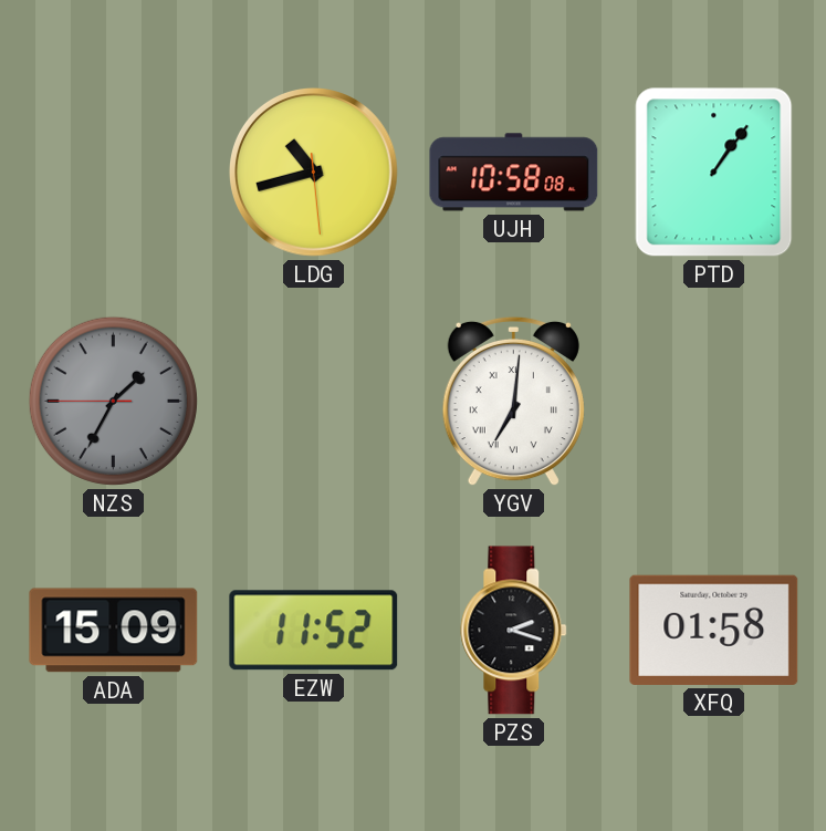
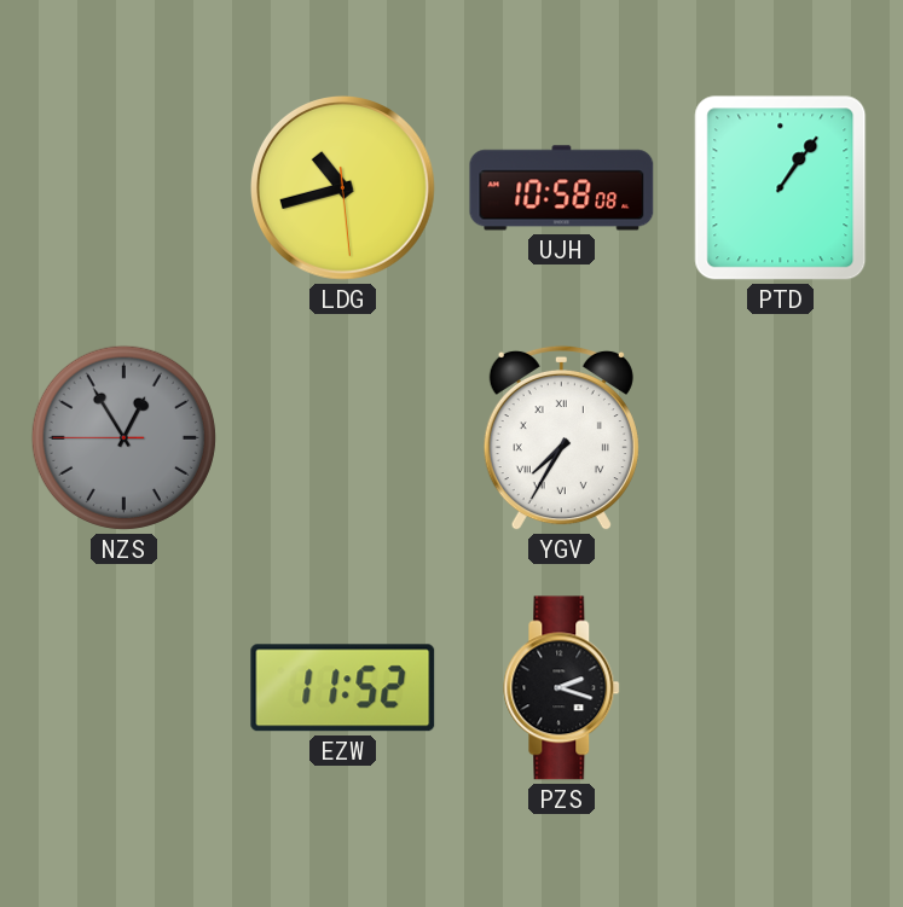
NZS: 1:34 -> 12:54 (123, 437)
YGV: 7:01 -> 7:35 (561, 438)
ADA: 15:09 -> none (114, 631)
XFQ: 01:58 -> none (714, 630)
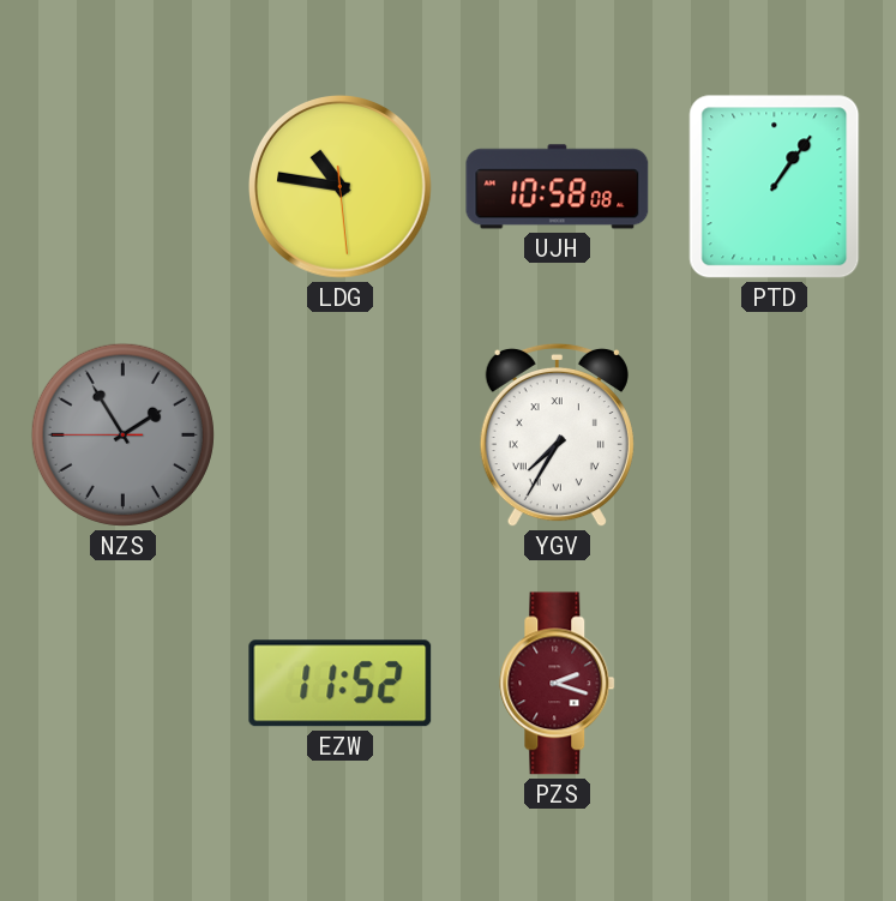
LDG: 10:42 -> 10:46 (341, 187)
NZS: 12:54 -> 1:54 (122, 434)
PZS dial: black -> burgundy (558, 684)
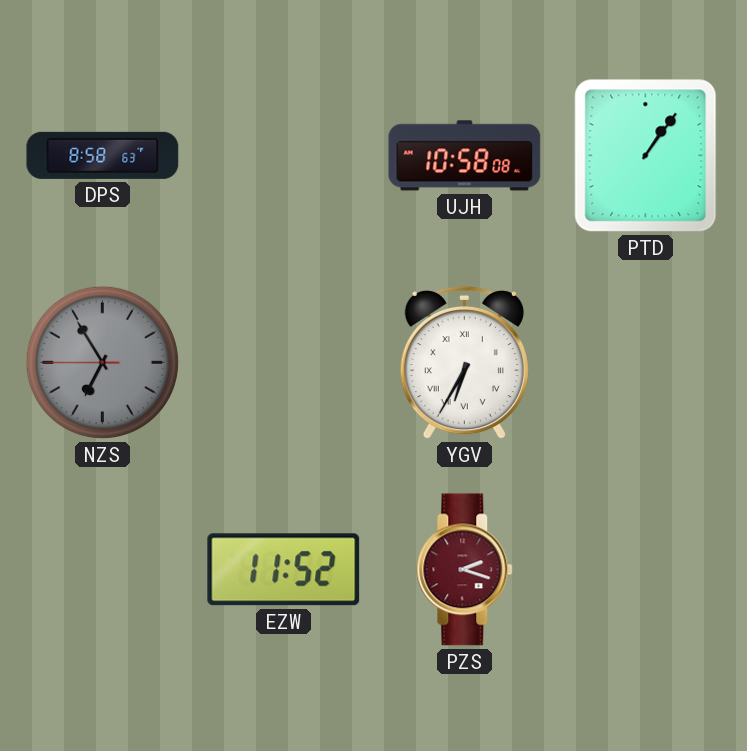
DPS: none -> 8:58 (103, 155)
LDG: 10:46 -> none (341, 187)
NZS: 1:54 -> 6:54 (102, 362)
YGV: 7:35 -> 6:35 (464, 363)
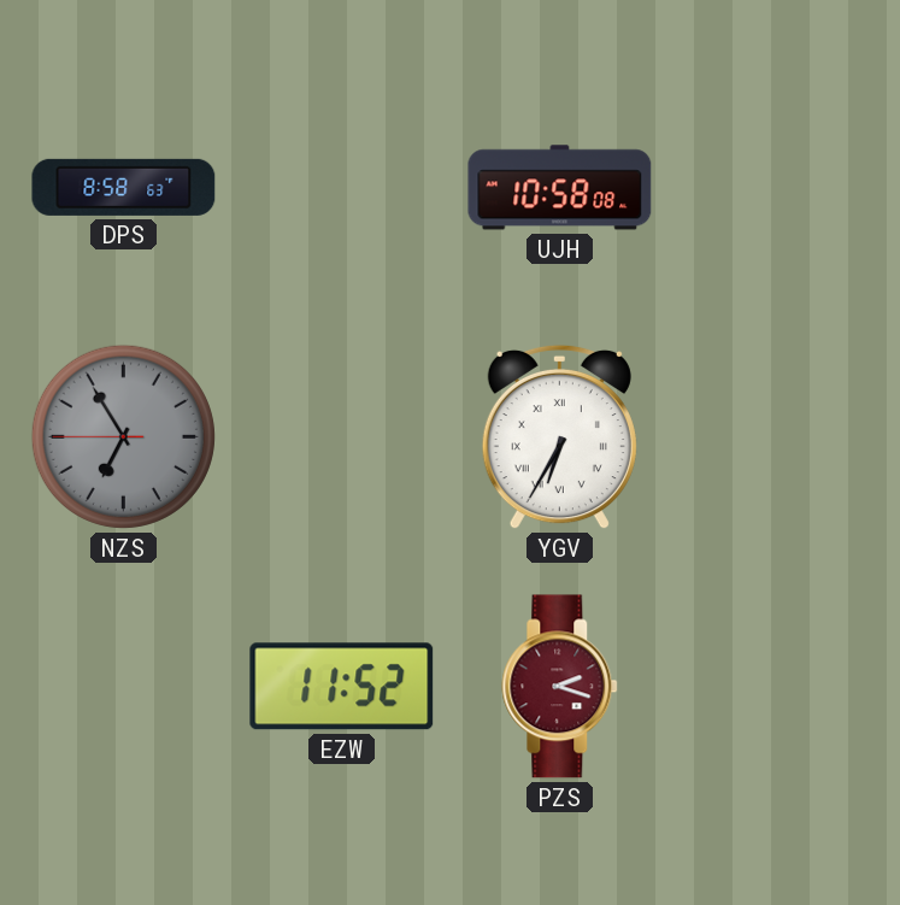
PTD: 1:06 -> none (646, 156)
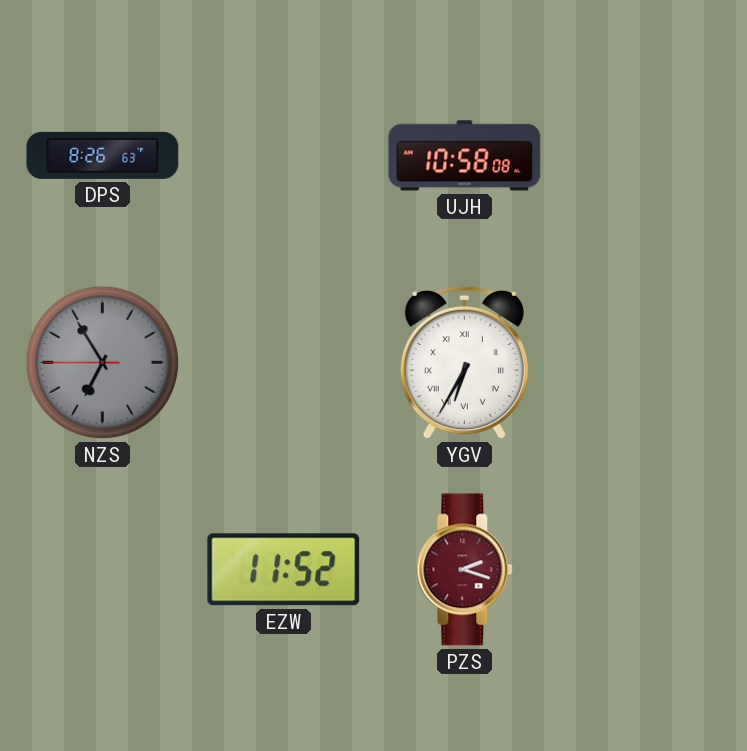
DPS: 8:58 -> 8:26 (103, 155)
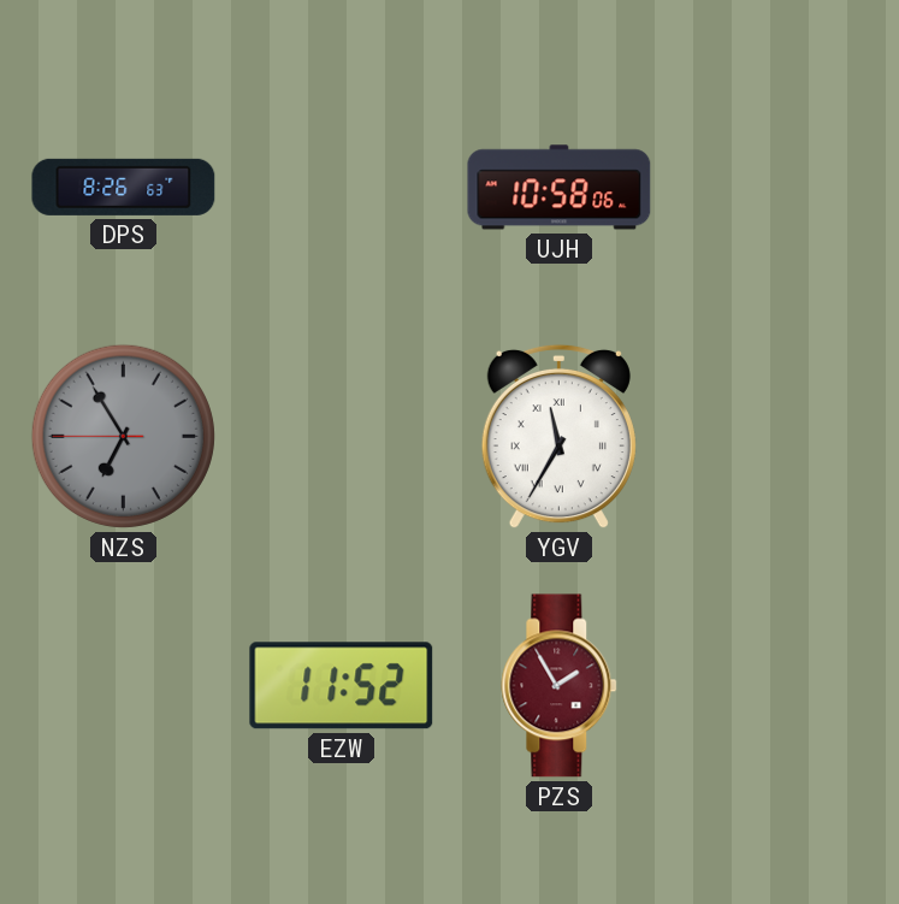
UJH: 10:58:08 -> 10:58:06 (560, 188)
YGV: 6:35 -> 11:35 (558, 437)
PZS: 2:18 -> 1:55 (560, 686)
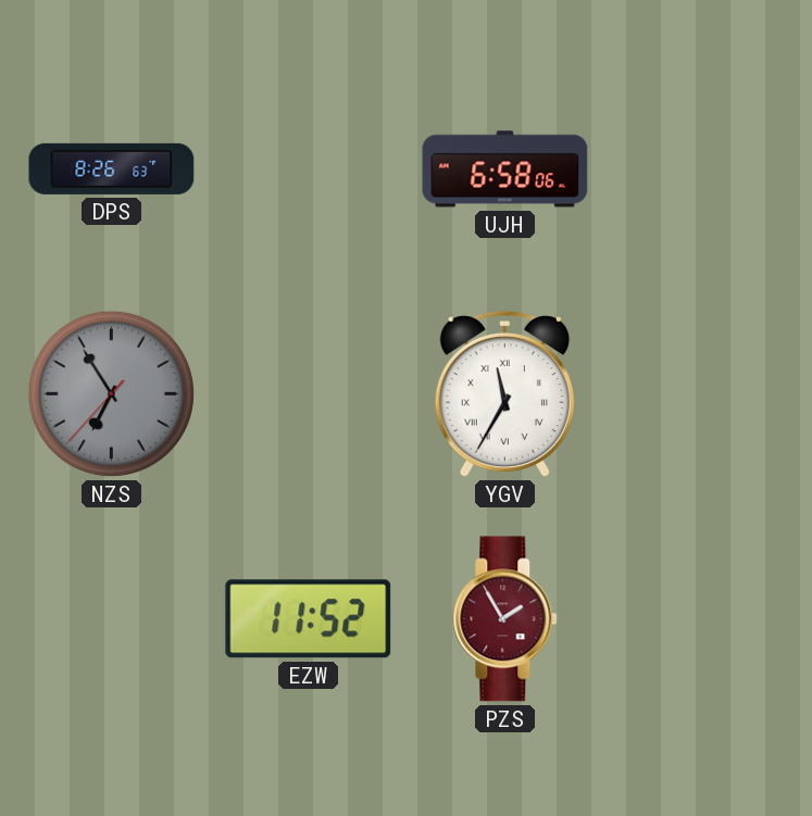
UJH: 10:58 -> 6:58 (505, 170)
NZS: 6:54:45 -> 6:54:37 (111, 393)
